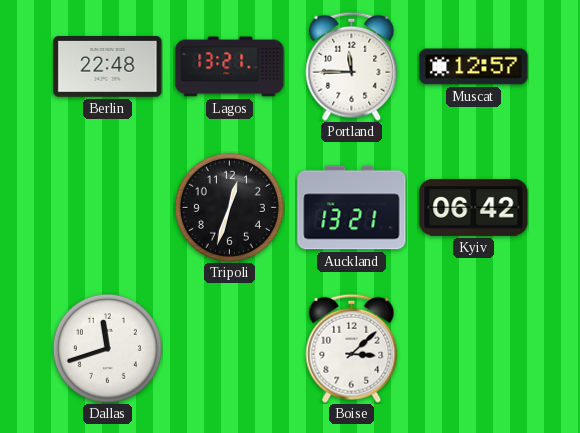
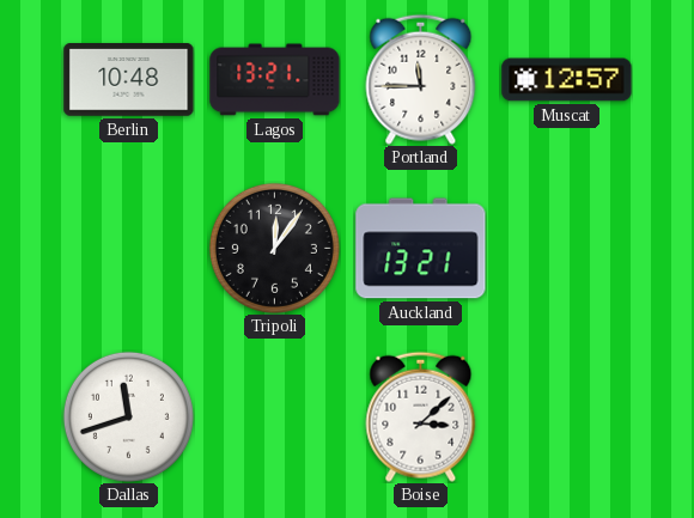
Berlin: 22:48 -> 10:48 (129, 80)
Tripoli: 12:33 -> 12:06 (274, 248)
Kyiv: 06:42 -> none (474, 208)
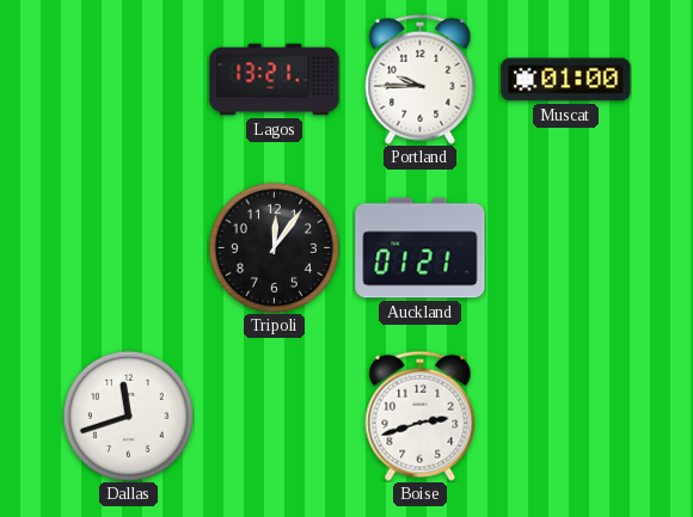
Berlin: 10:48 -> none (129, 80)
Portland: 11:45 -> 9:45 (421, 79)
Muscat: 12:57 -> 01:00 (566, 80)
Auckland: 13:21 -> 01:21 (421, 248)
Boise: 3:08 -> 2:42 (421, 416)
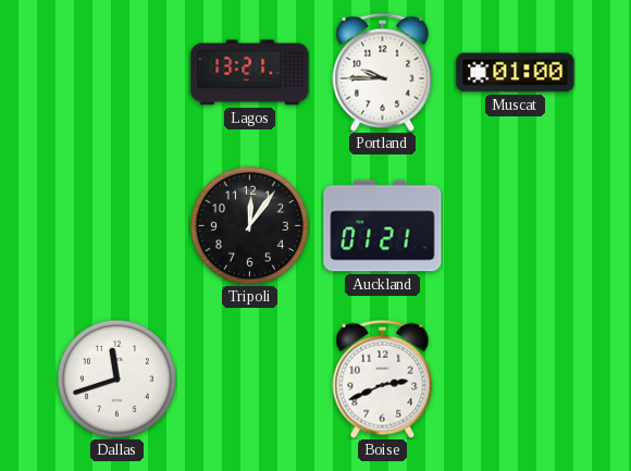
Boise: 2:42 -> 2:41 (383, 379)
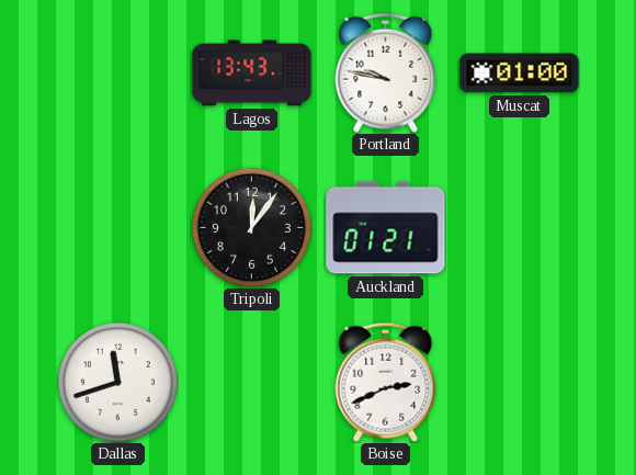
Lagos: 13:21 -> 13:43 (252, 73)
Portland: 9:45 -> 9:47 (386, 72)
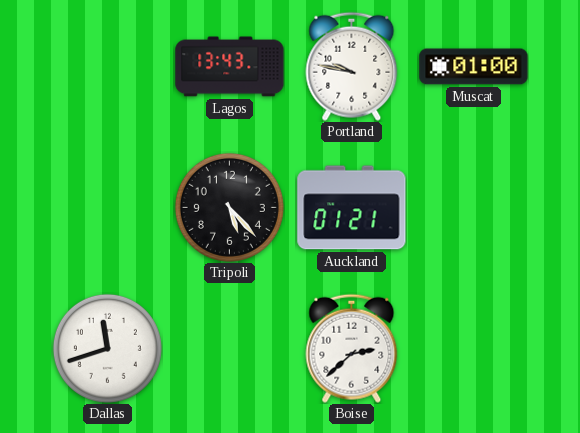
Tripoli: 12:06 -> 5:23 (229, 207)
Boise: 2:41 -> 2:38 (352, 348)
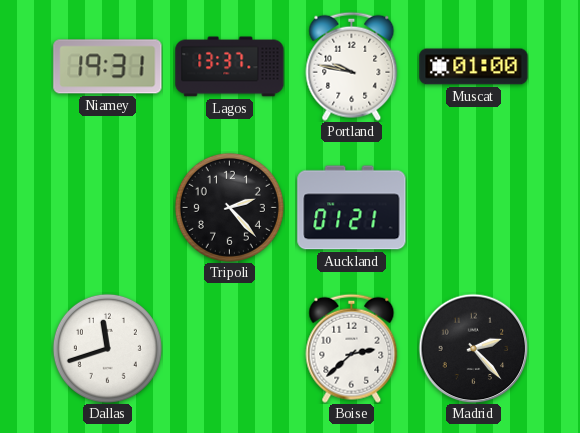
Niamey: none -> 19:31 (108, 67)
Lagos: 13:43 -> 13:37 (230, 67)
Tripoli: 5:23 -> 2:23 (229, 207)
Madrid: none -> 2:23 (473, 348)
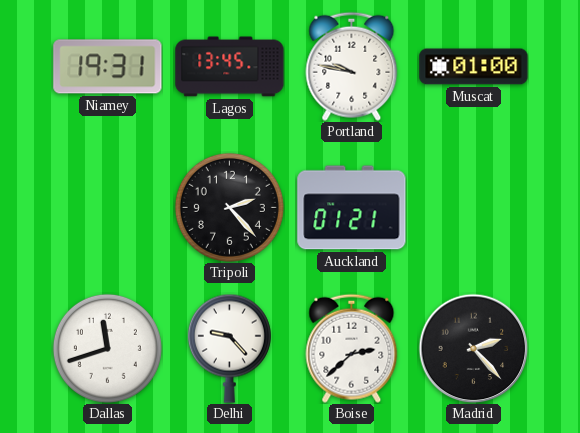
Lagos: 13:37 -> 13:45 (230, 67)
Delhi: none -> 9:23 (229, 348)
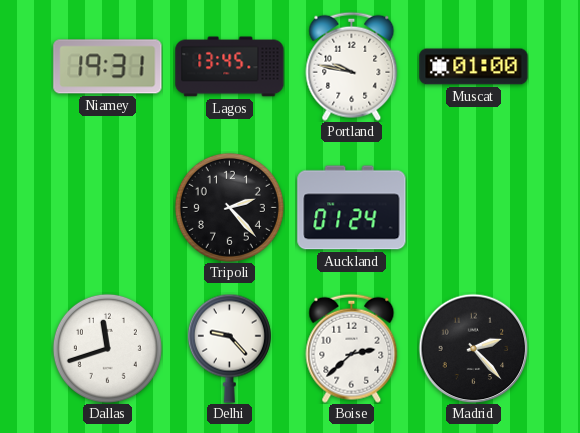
Auckland: 01:21 -> 01:24 (352, 208)
